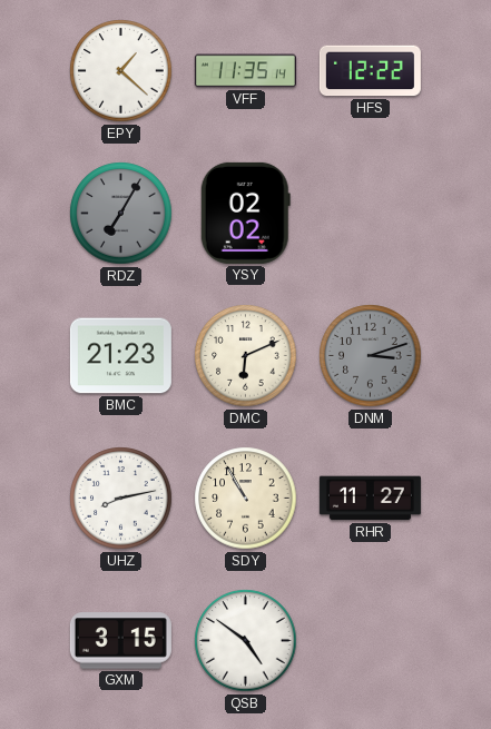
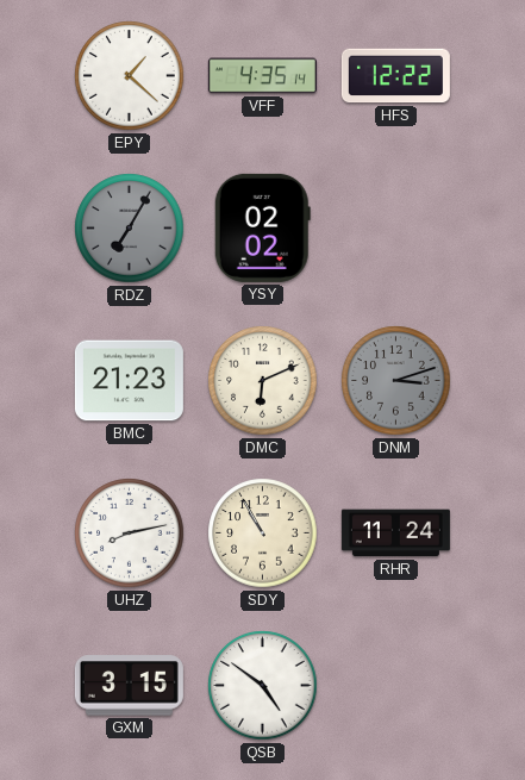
VFF: 11:35 -> 4:35 (262, 76)
RHR: 11:27 -> 11:24 (395, 533)
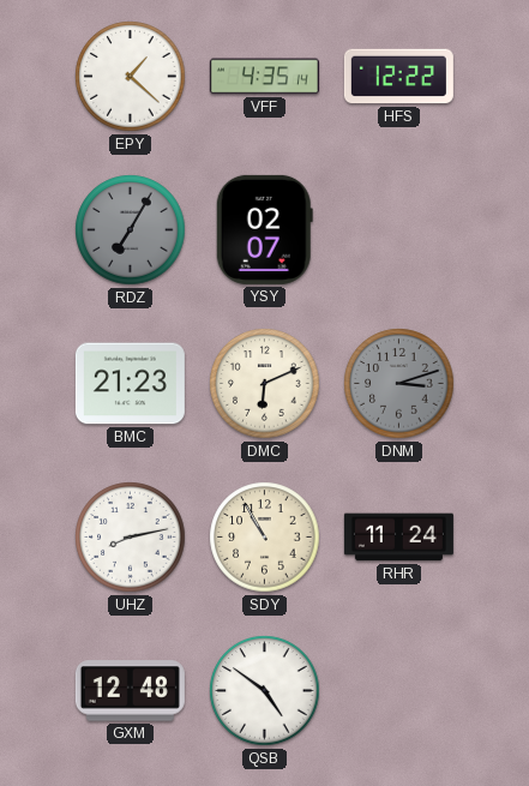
YSY: 02:02 -> 02:07 (264, 229)
GXM: 3:15 -> 12:48 (130, 691)
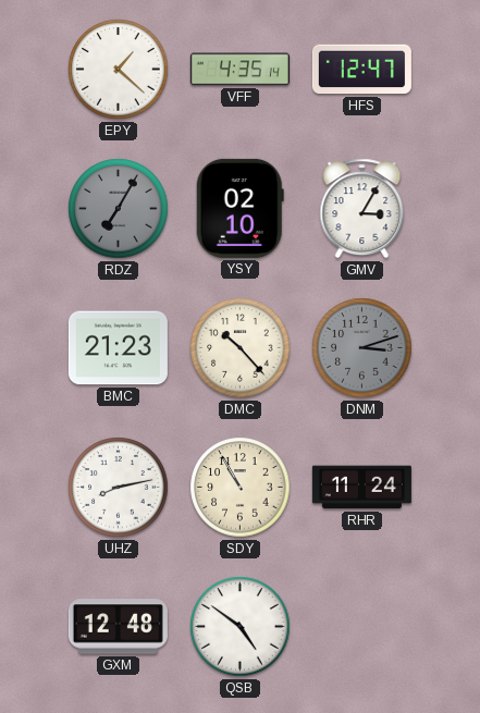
HFS: 12:22 -> 12:47 (361, 70)
YSY: 02:07 -> 02:10 (239, 208)
GMV: none -> 3:05 (362, 209)
DMC: 6:11 -> 10:23 (241, 348)
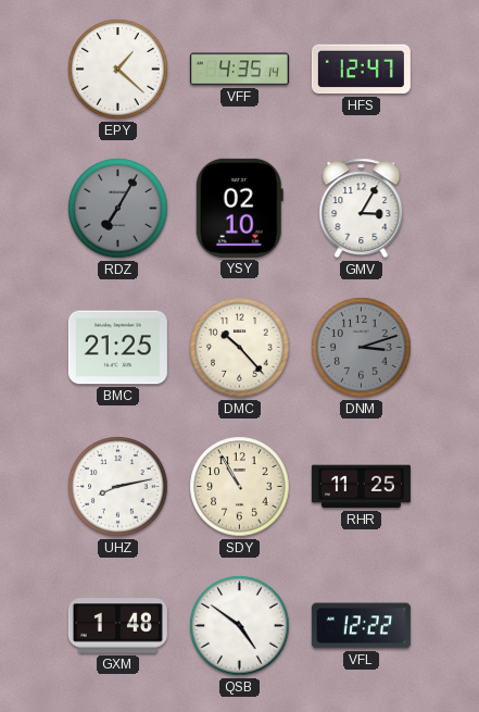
BMC: 21:23 -> 21:25 (117, 348)
RHR: 11:24 -> 11:25 (361, 487)
GXM: 12:48 -> 1:48 (117, 626)
VFL: none -> 12:22 (361, 626)
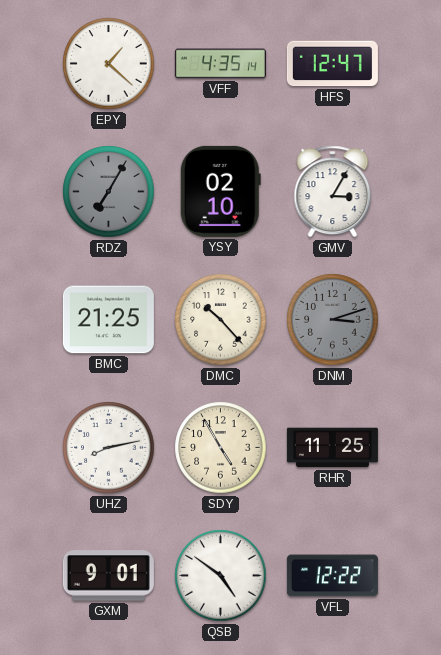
SDY: 10:55 -> 4:55 (221, 448)
GXM: 1:48 -> 9:01 (108, 576)
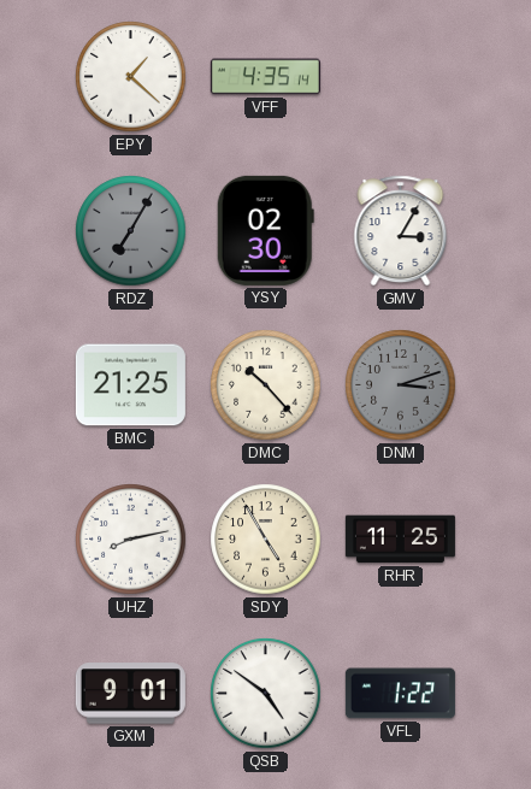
HFS: 12:47 -> none (332, 64)
YSY: 02:10 -> 02:30 (265, 230)
VFL: 12:22 -> 1:22 (400, 694)
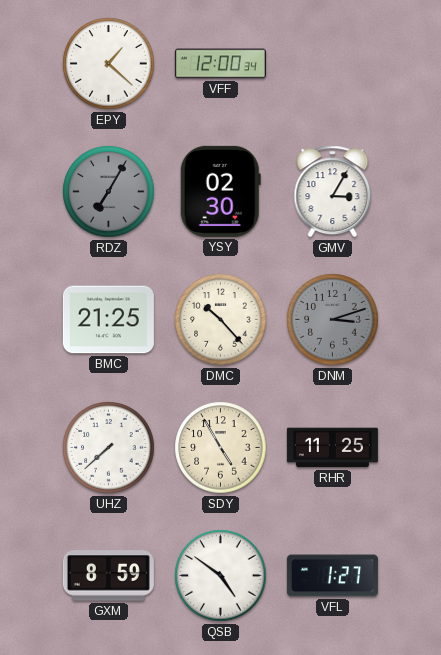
VFF: 4:35 -> 12:00 (220, 64)
UHZ: 8:13 -> 7:38 (109, 448)
GXM: 9:01 -> 8:59 (108, 576)
VFL: 1:22 -> 1:27 (332, 576)
